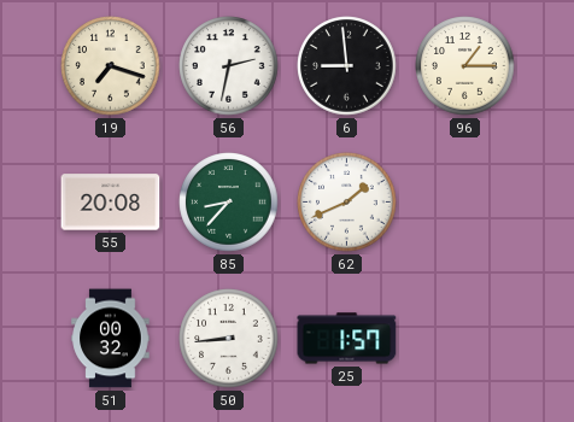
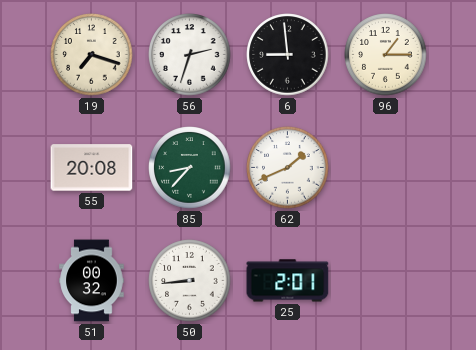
56: 2:32 -> 2:33 (190, 55)
25: 1:57 -> 2:01 (288, 281)
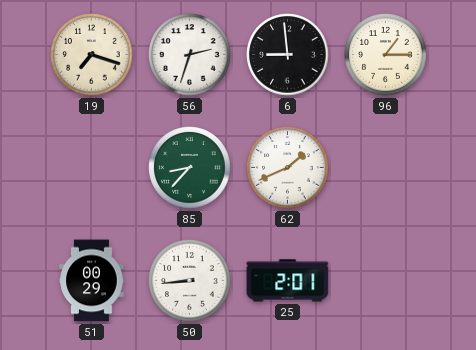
55: 20:08 -> none (92, 168)
51: 00:32 -> 00:29 (92, 281)
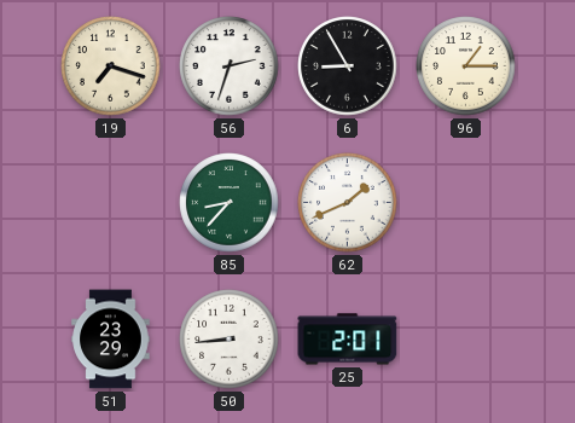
6: 8:59 -> 8:55 (348, 66)
51: 00:29 -> 23:29 (111, 340)
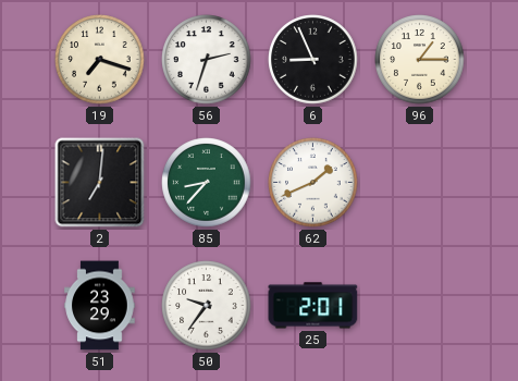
6: 8:55 -> 8:56 (313, 60)
2: none -> 7:01 (100, 183)
50: 8:44 -> 9:36 (207, 306)
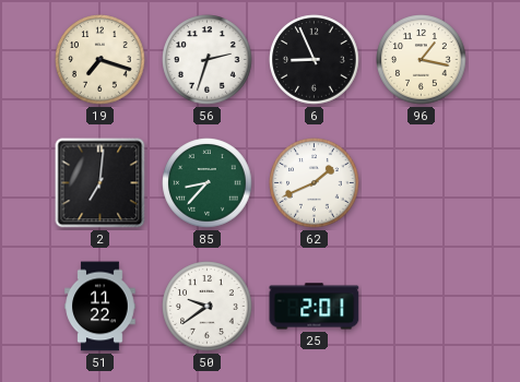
96: 1:15 -> 1:17 (422, 60)
51: 23:29 -> 11:22 (101, 307)
50: 9:36 -> 9:39 (208, 307)
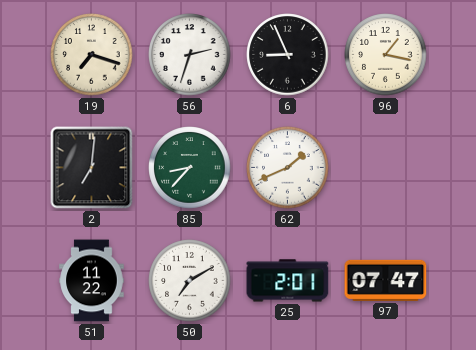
50: 9:39 -> 7:10 (190, 281)
97: none -> 07:47 (386, 280)
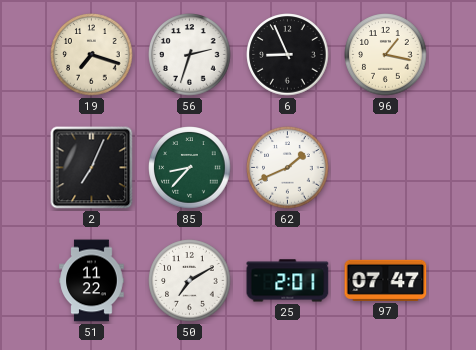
2: 7:01 -> 7:04 (92, 168)
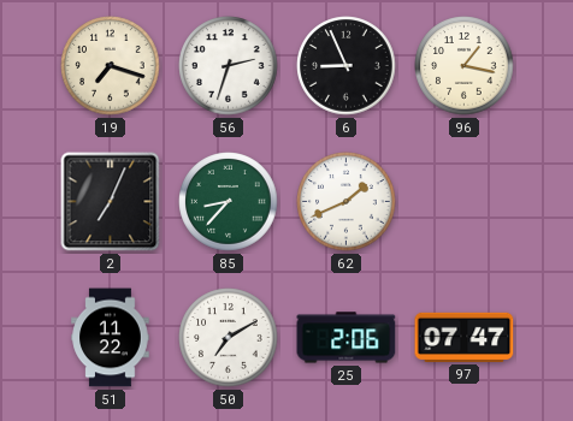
25: 2:01 -> 2:06 (347, 338)
